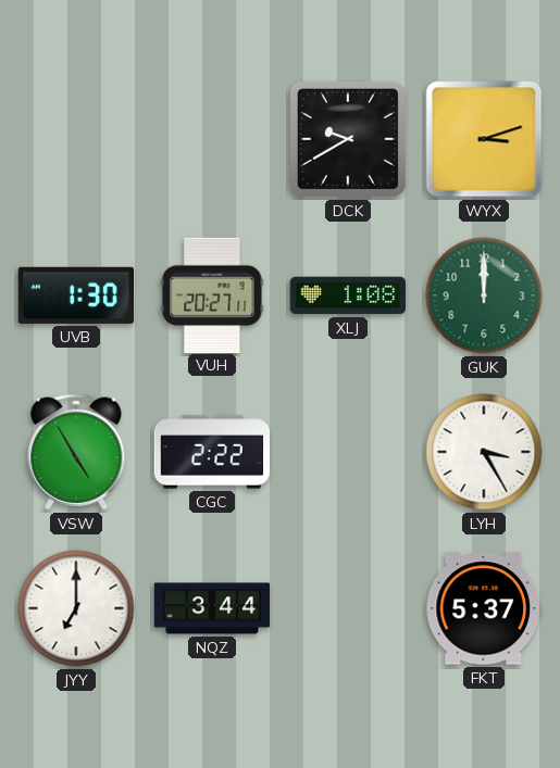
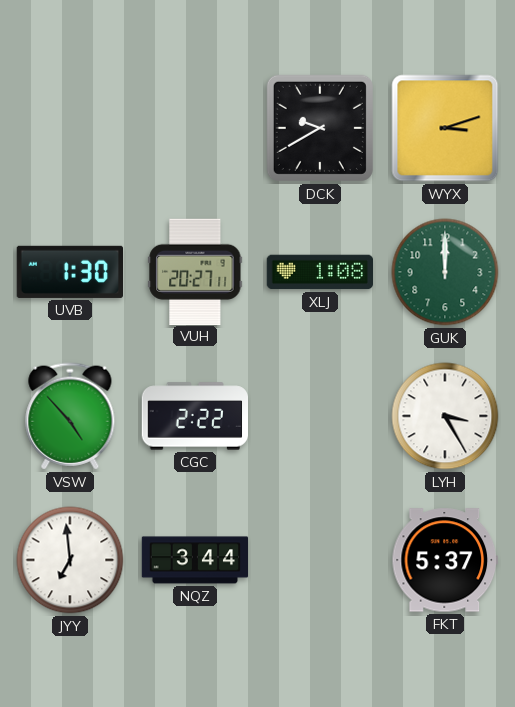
VSW: 4:55 -> 4:53 (70, 416)
JYY: 7:00 -> 6:59 (70, 560)
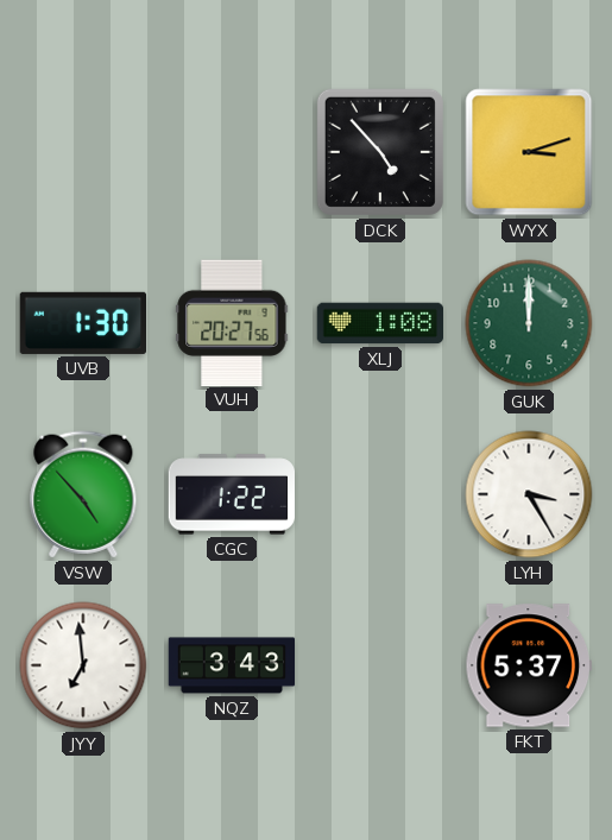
DCK: 9:40 -> 4:53 (380, 152)
VUH: 20:27:11 -> 20:27:56 (232, 322)
CGC: 2:22 -> 1:22 (231, 494)
NQZ: 3:44 -> 3:43 (232, 665)
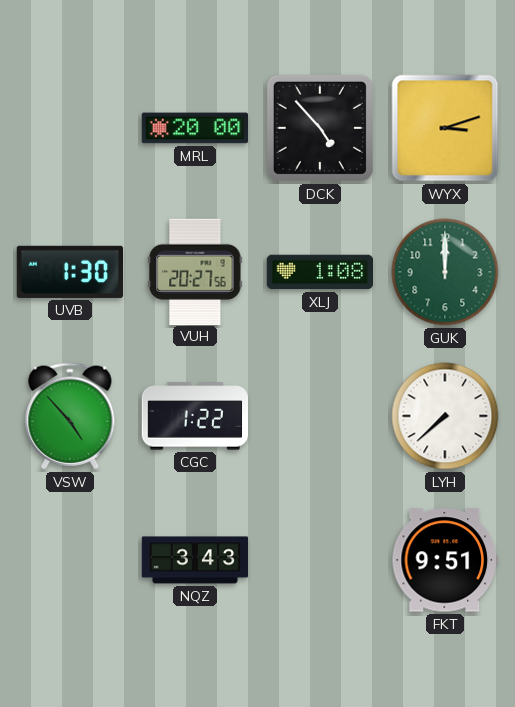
MRL: none -> 20:00 (195, 128)
LYH: 3:25 -> 7:38 (445, 416)
JYY: 6:59 -> none (83, 665)
FKT: 5:37 -> 9:51 (444, 560)
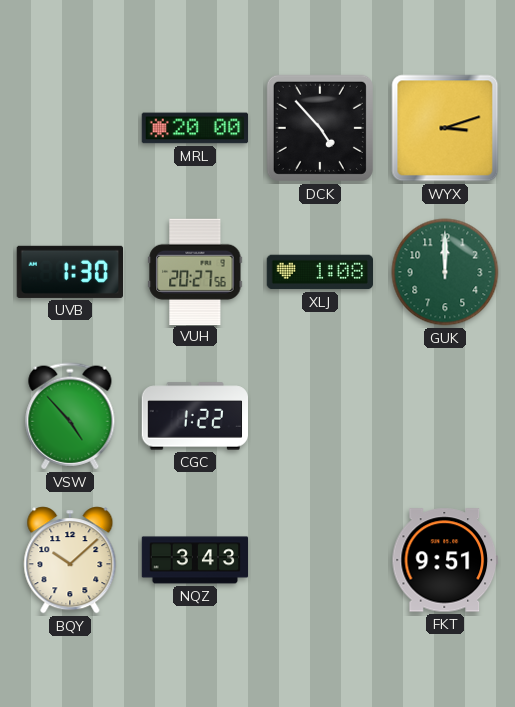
LYH: 7:38 -> none (445, 416)
BQY: none -> 10:08 (70, 560)
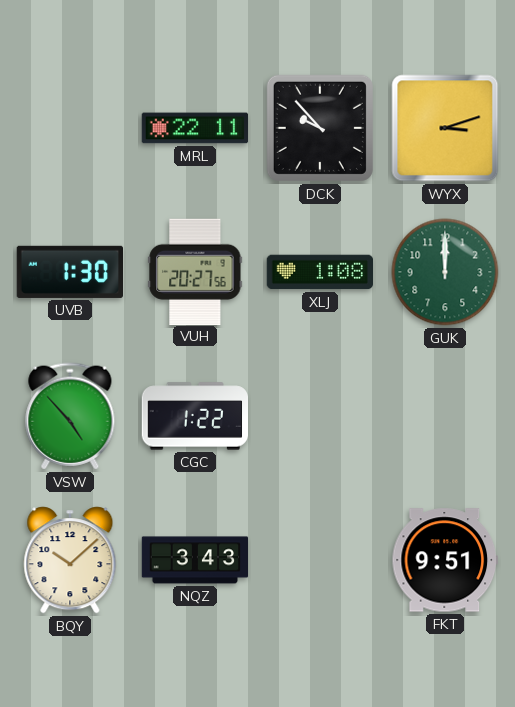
MRL: 20:00 -> 22:11 (195, 128)
DCK: 4:53 -> 9:53 (320, 128)
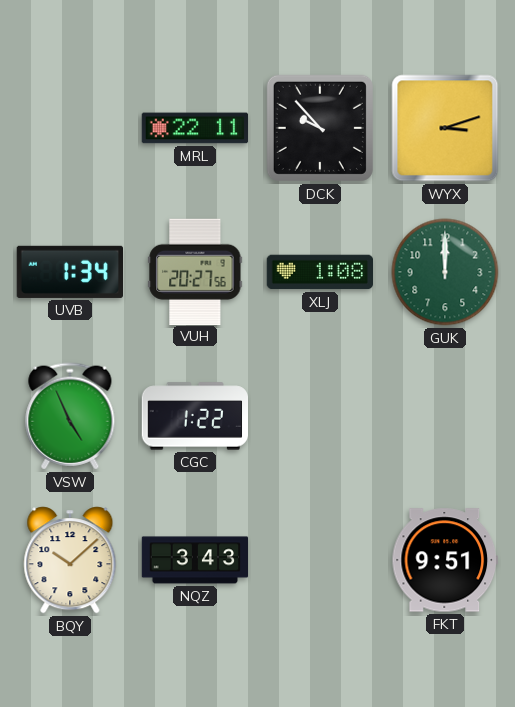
UVB: 1:30 -> 1:34 (69, 272)
VSW: 4:53 -> 4:56 (70, 416)
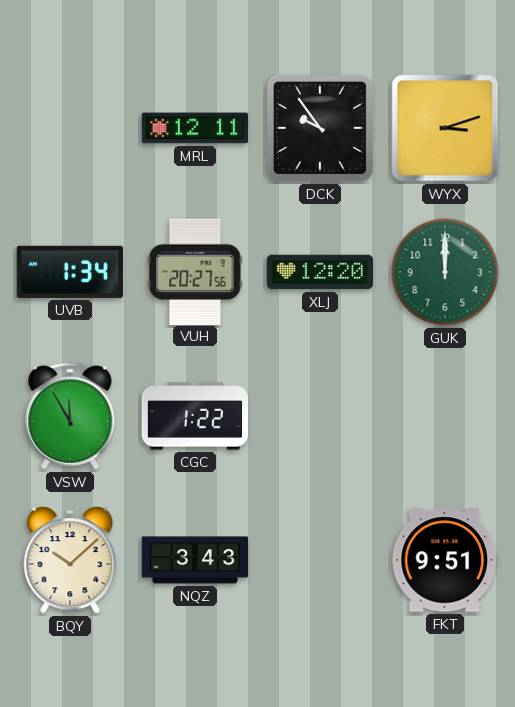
MRL: 22:11 -> 12:11 (195, 128)
DCK: 9:53 -> 9:54 (320, 128)
XLJ: 1:08 -> 12:20 (319, 272)
VSW: 4:56 -> 11:55 (70, 416)
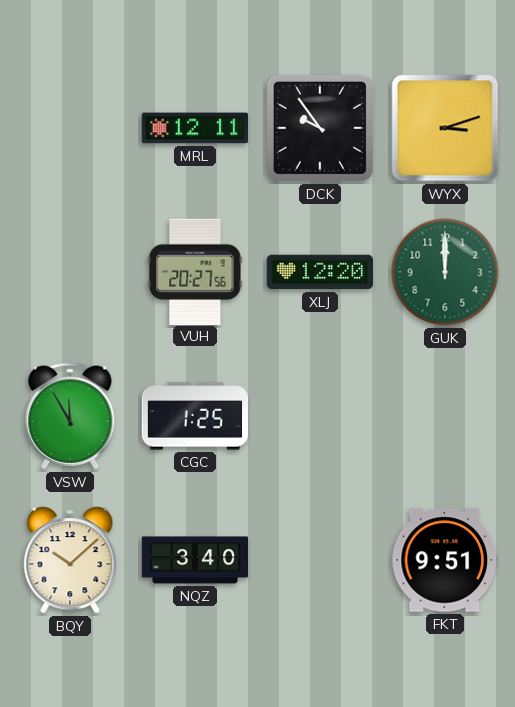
UVB: 1:34 -> none (69, 272)
CGC: 1:22 -> 1:25 (194, 416)
NQZ: 3:43 -> 3:40 (195, 560)
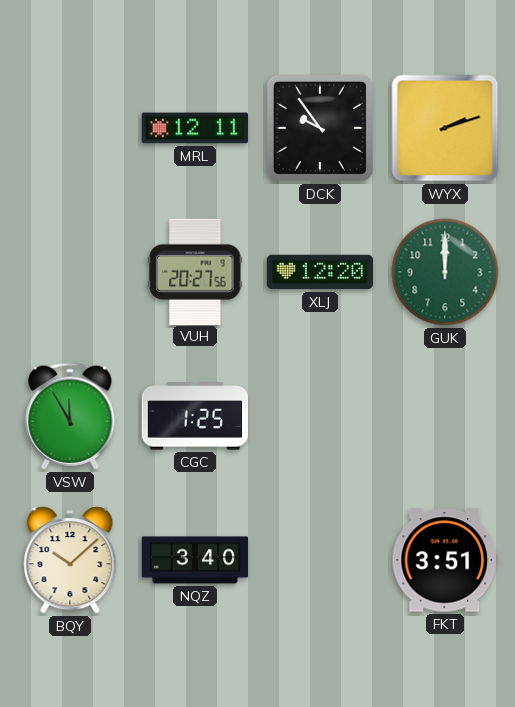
WYX: 3:12 -> 2:12 (445, 128)
FKT: 9:51 -> 3:51 (444, 560)
